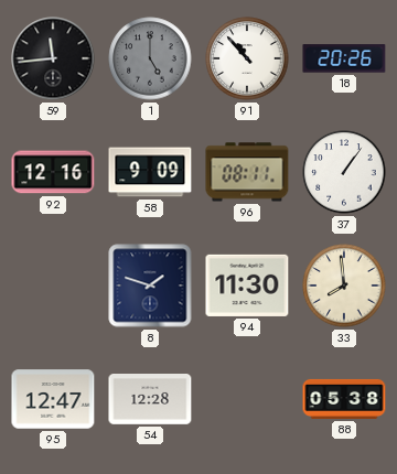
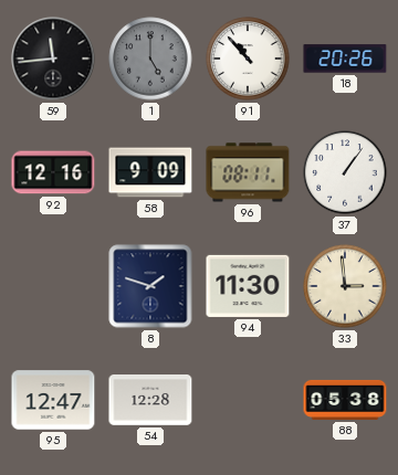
33: 7:59 -> 2:59 (345, 286)
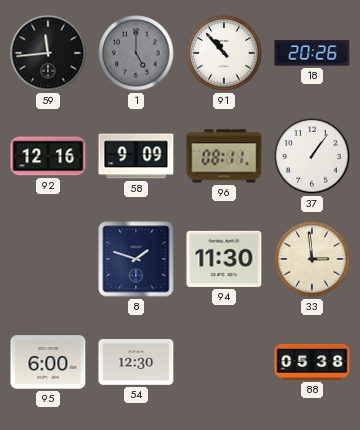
95: 12:47 -> 6:00 (48, 362)
54: 12:28 -> 12:30 (136, 363)
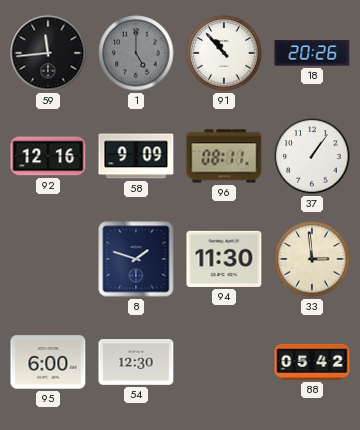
88: 05:38 -> 05:42 (312, 362)
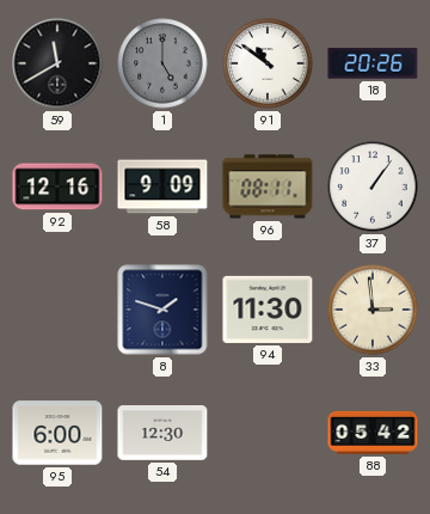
59: 11:44 -> 11:40 (57, 63)
91: 10:53 -> 10:51 (268, 63)
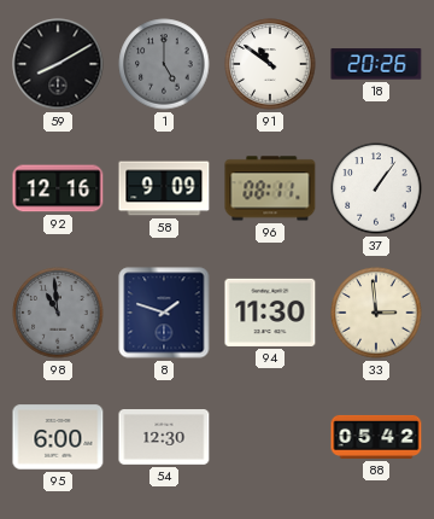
59: 11:40 -> 8:10 (58, 64)
98: none -> 10:59 (58, 313)
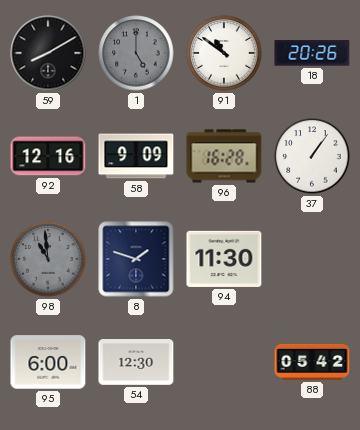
96: 08:11 -> 16:28 (224, 156)
33: 2:59 -> none (376, 313)
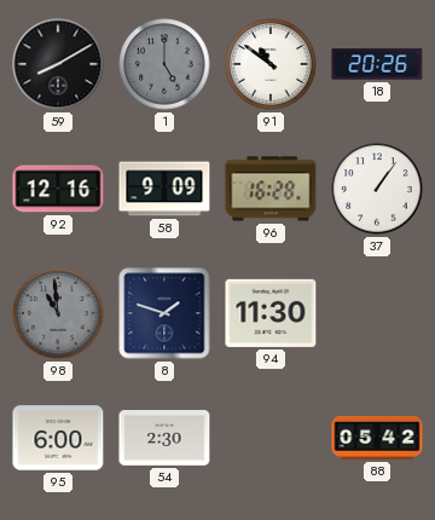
54: 12:30 -> 2:30 (164, 439)
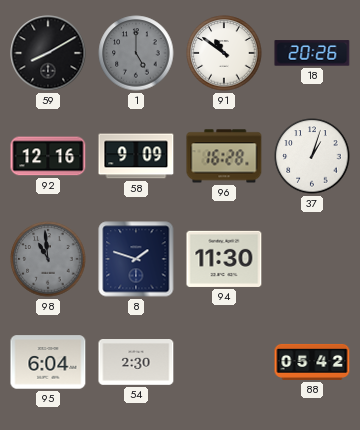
37: 1:06 -> 1:03 (312, 156)
95: 6:00 -> 6:04 (48, 362)
